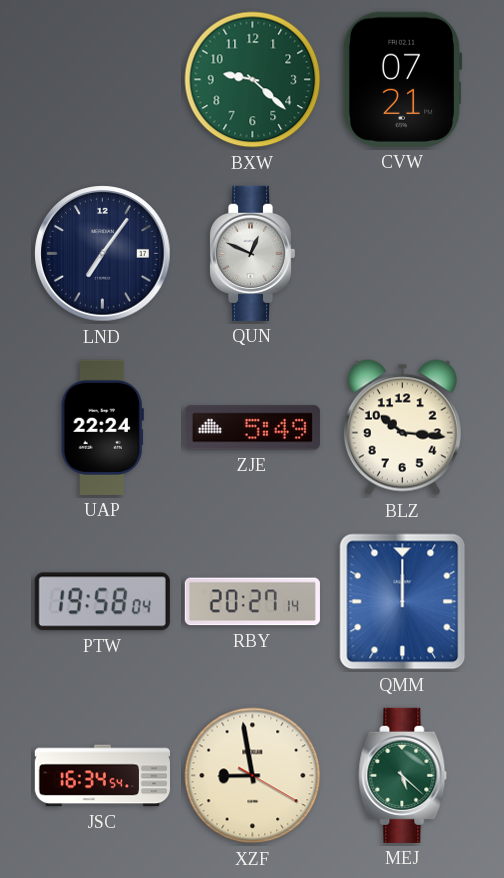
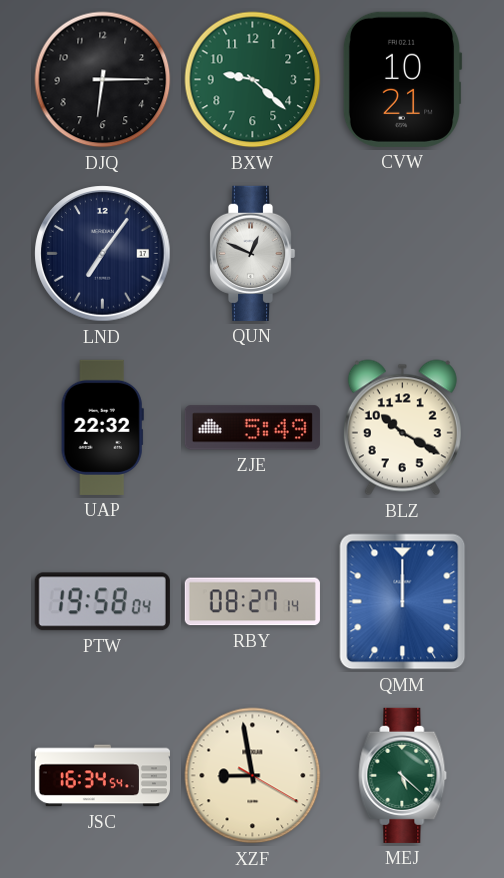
DJQ: none -> 6:15 (103, 80)
CVW: 07:21 -> 10:21 (402, 79)
UAP: 22:24 -> 22:32 (102, 427)
BLZ: 10:16 -> 10:20 (402, 428)
RBY: 20:27 -> 08:27 (252, 602)
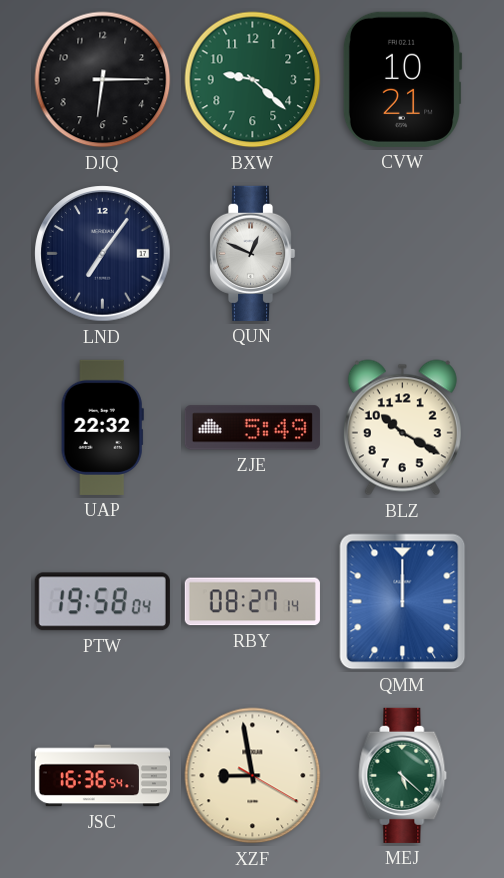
JSC: 16:34 -> 16:36 (102, 776)
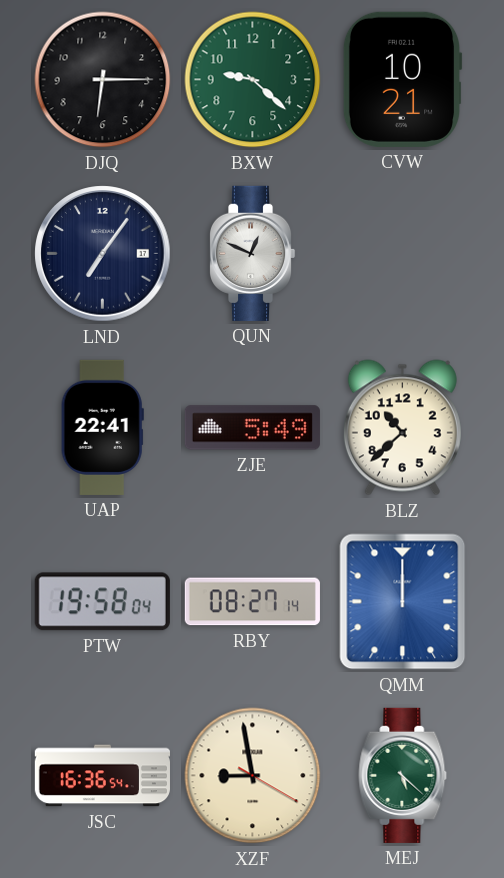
UAP: 22:32 -> 22:41 (102, 427)
BLZ: 10:20 -> 10:38 (402, 428)
